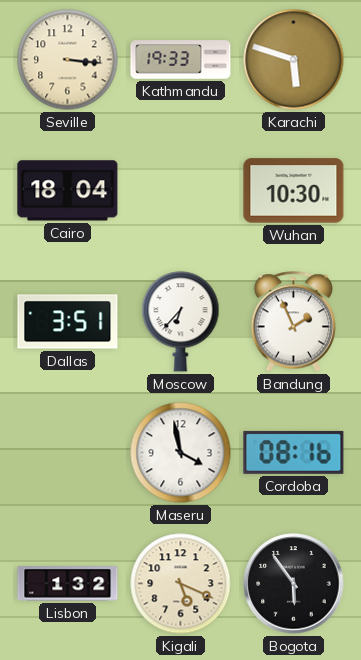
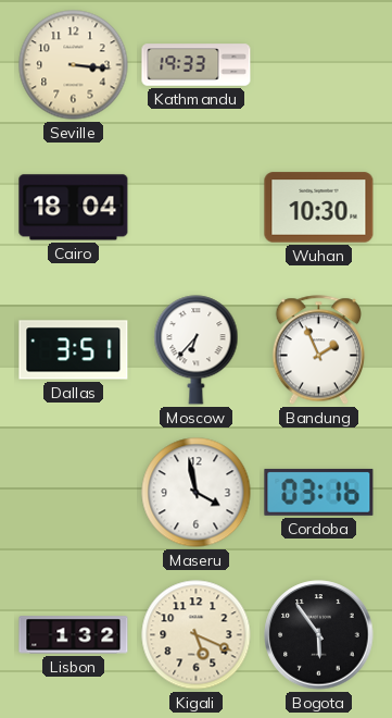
Karachi: 5:48 -> none (294, 60)
Cordoba: 08:16 -> 03:16 (319, 492)
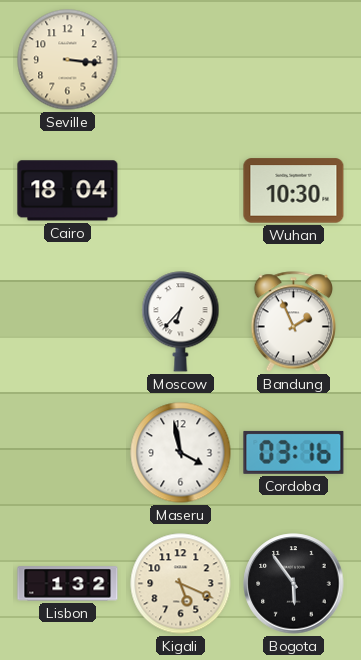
Kathmandu: 19:33 -> none (197, 65)
Dallas: 3:51 -> none (74, 350)
